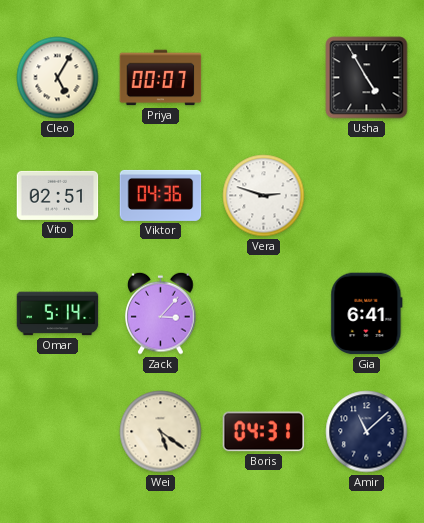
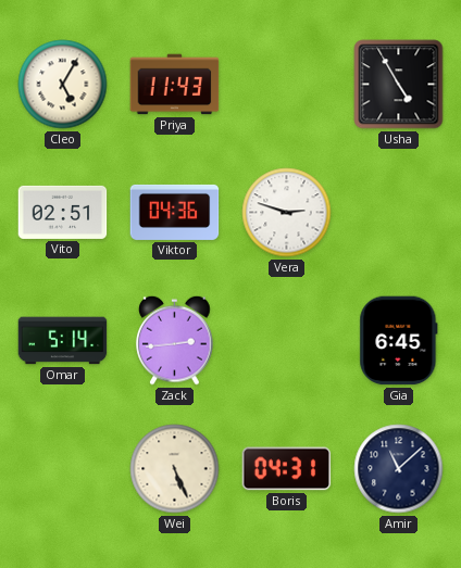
Priya: 00:07 -> 11:43 (175, 85)
Zack: 3:07 -> 2:44 (175, 340)
Gia: 6:41 -> 6:45 (399, 341)
Wei: 5:21 -> 5:26 (175, 469)
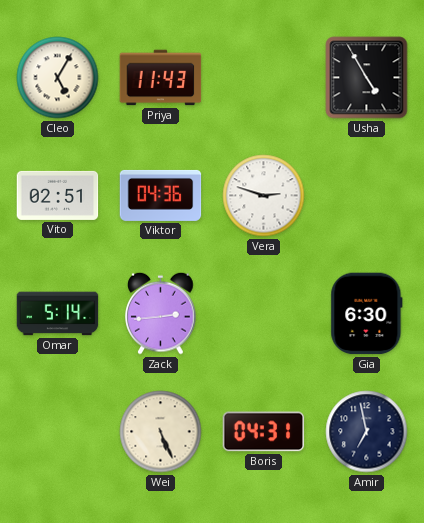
Gia: 6:45 -> 6:30 (367, 314)
Amir: 11:08 -> 6:58 (367, 432)
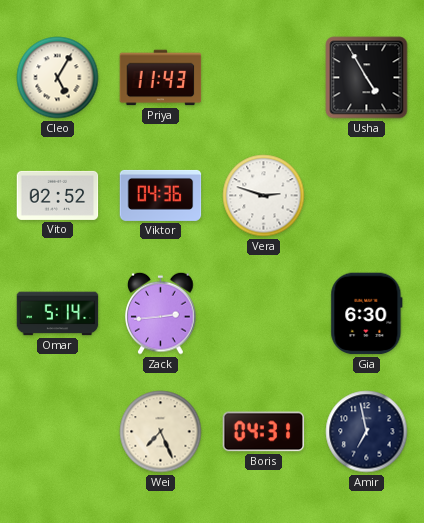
Vito: 02:51 -> 02:52 (58, 195)
Wei: 5:26 -> 7:26 (161, 432)
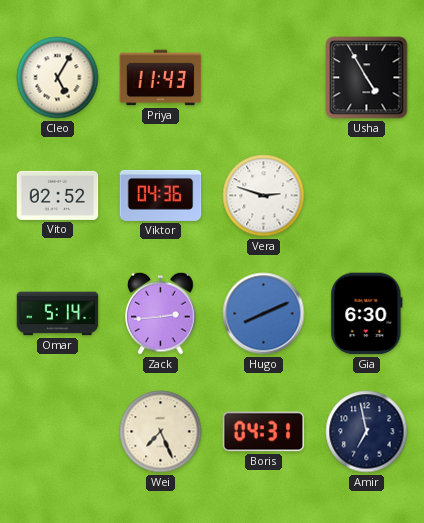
Hugo: none -> 8:11 (264, 314)
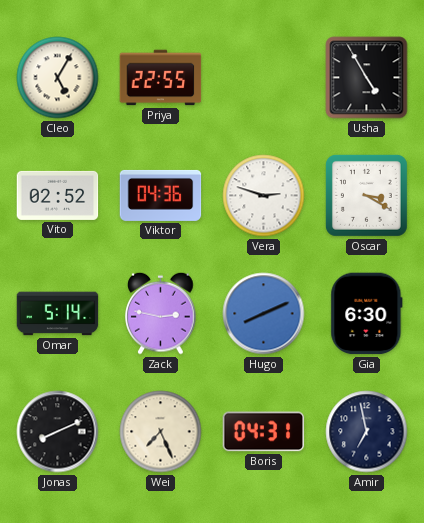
Priya: 11:43 -> 22:55 (161, 78)
Oscar: none -> 3:20 (366, 195)
Zack: 2:44 -> 2:47 (161, 313)
Jonas: none -> 8:11 (58, 432)
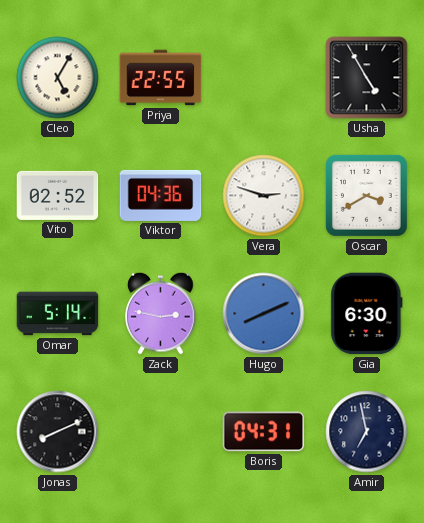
Oscar: 3:20 -> 3:40 (366, 195)
Wei: 7:26 -> none (161, 432)
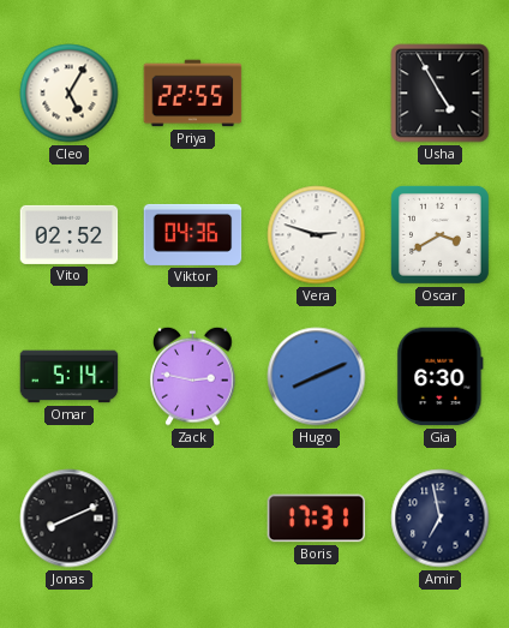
Boris: 04:31 -> 17:31 (317, 519)
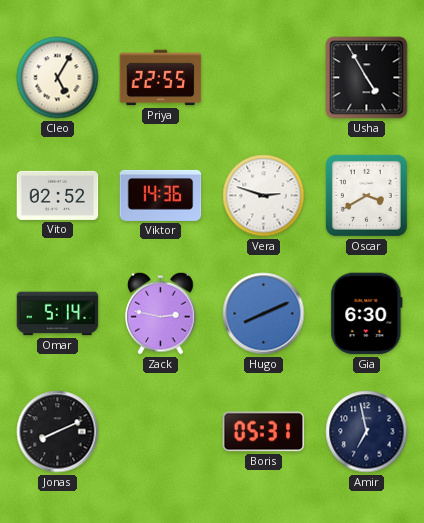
Viktor: 04:36 -> 14:36 (161, 195)
Boris: 17:31 -> 05:31 (264, 432)
